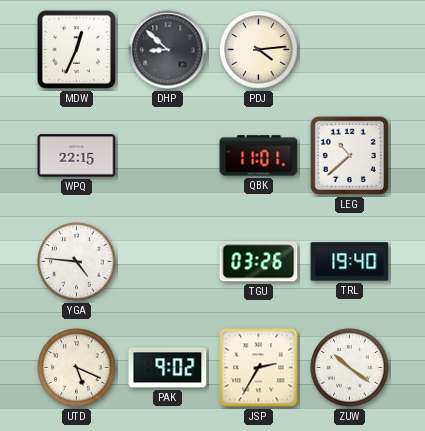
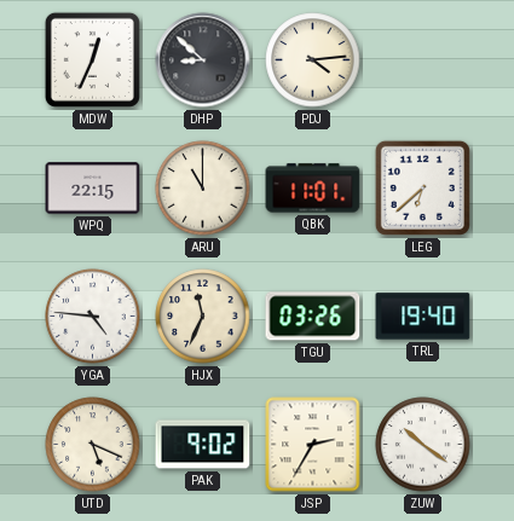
ARU: none -> 11:00 (203, 189)
LEG: 10:38 -> 6:38 (422, 187)
HJX: none -> 11:34 (203, 317)
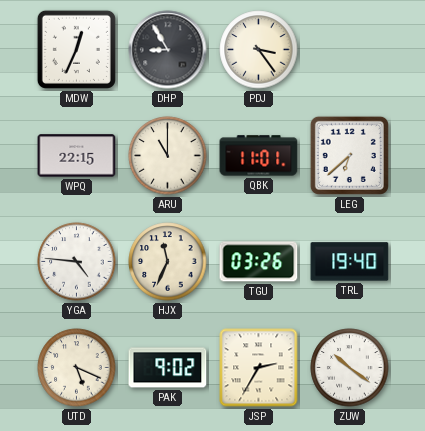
DHP: 8:52 -> 8:55 (168, 50)
PDJ: 4:14 -> 3:24 (259, 50)
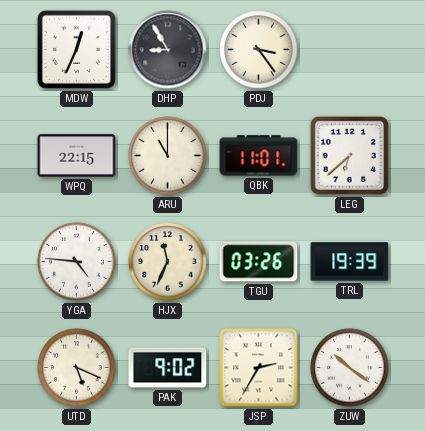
TRL: 19:40 -> 19:39 (350, 262)
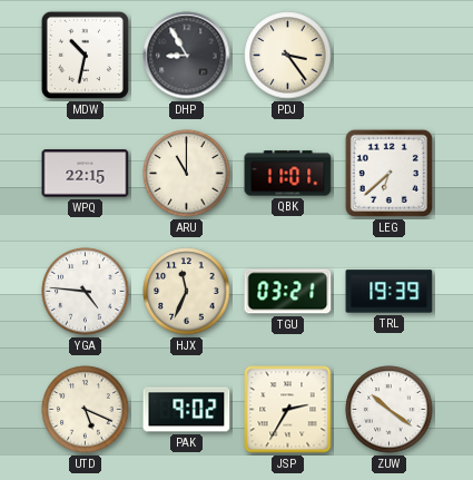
MDW: 12:34 -> 10:32 (85, 55)
TGU: 03:26 -> 03:21 (288, 292)
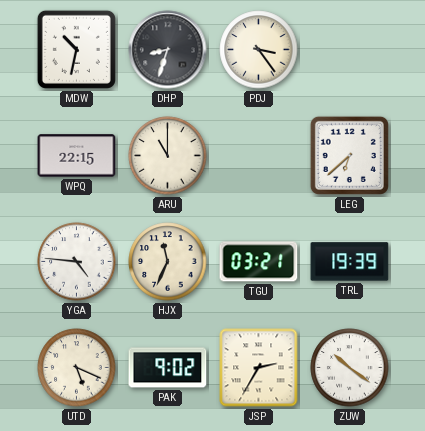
DHP: 8:55 -> 8:33 (168, 50)
QBK: 11:01 -> none (288, 174)
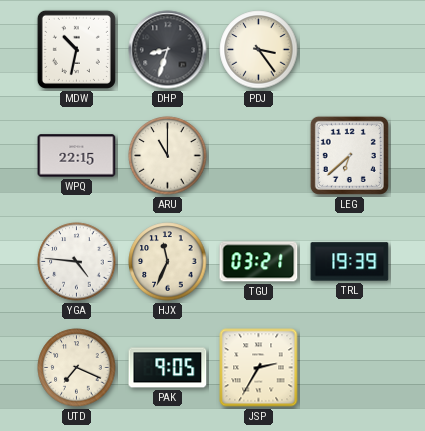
UTD: 5:19 -> 7:19 (77, 368)
PAK: 9:02 -> 9:05 (168, 368)
ZUW: 10:21 -> none (350, 368)
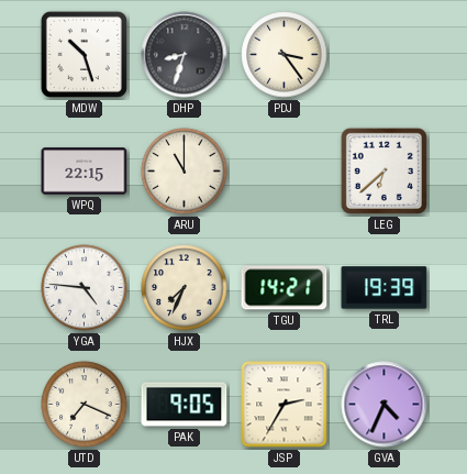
MDW: 10:32 -> 10:27 (84, 54)
HJX: 11:34 -> 7:34 (185, 288)
TGU: 03:21 -> 14:21 (285, 288)
GVA: none -> 4:34 (385, 405)
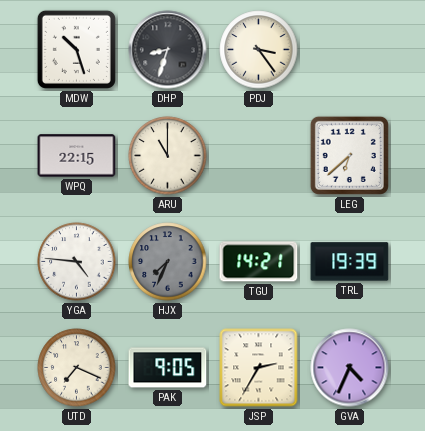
HJX dial: cream -> grey (168, 262)
